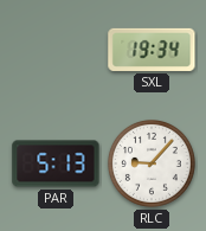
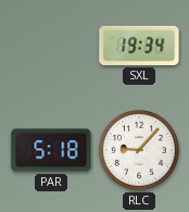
PAR: 5:13 -> 5:18 (51, 150)
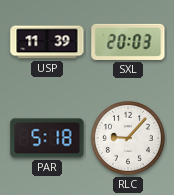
USP: none -> 11:39 (47, 42)
SXL: 19:34 -> 20:03 (128, 42)
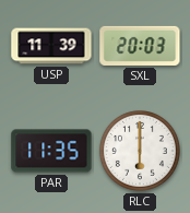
PAR: 5:18 -> 11:35 (51, 151)
RLC: 9:07 -> 6:00 (140, 151)
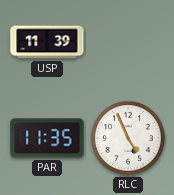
SXL: 20:03 -> none (140, 46)
RLC: 6:00 -> 4:56 (128, 138)
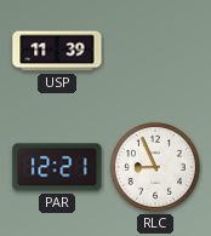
PAR: 11:35 -> 12:21 (57, 167)
RLC: 4:56 -> 8:56 (155, 167)
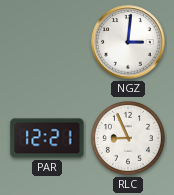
USP: 11:39 -> none (57, 51)
NGZ: none -> 3:01 (128, 42)
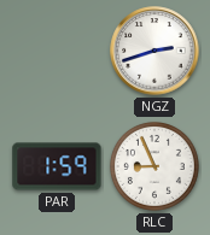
NGZ: 3:01 -> 2:42 (154, 51)
PAR: 12:21 -> 1:59 (57, 166)
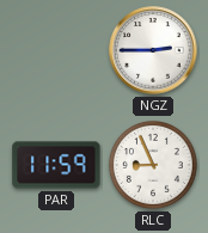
NGZ: 2:42 -> 2:45 (153, 50)
PAR: 1:59 -> 11:59 (56, 165)
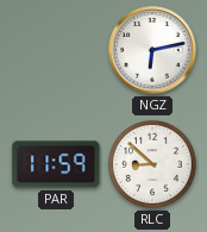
NGZ: 2:45 -> 6:13 (152, 50)
RLC: 8:56 -> 8:52 (152, 164)
